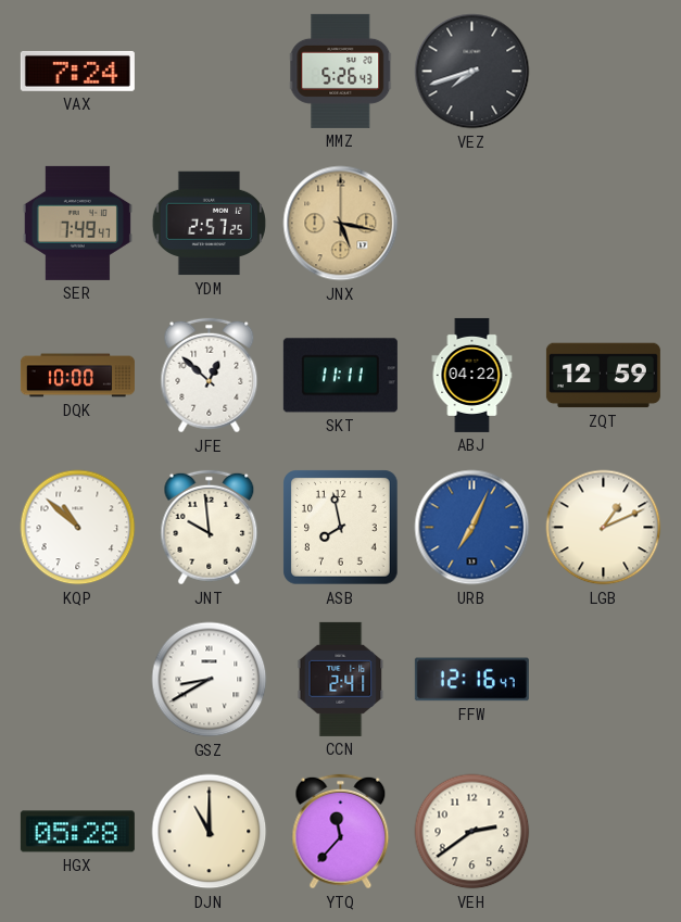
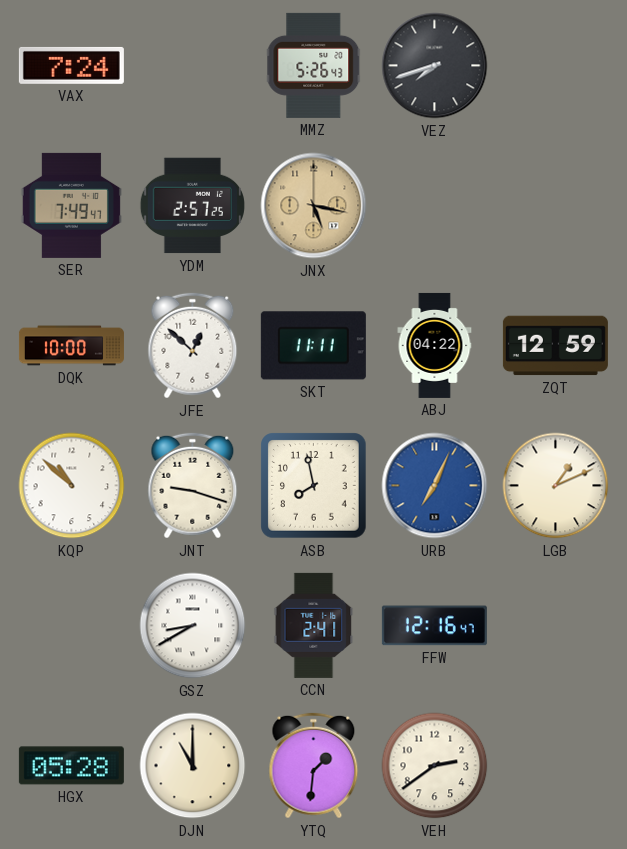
JNT: 9:59 -> 9:18 (193, 486)
YTQ: 11:37 -> 1:31 (314, 766)
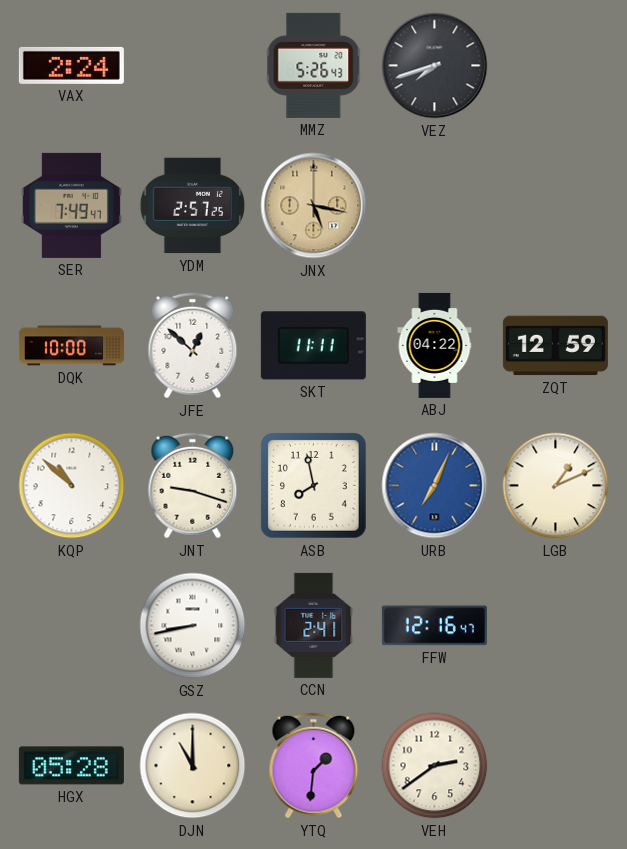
VAX: 7:24 -> 2:24 (71, 65)
GSZ: 8:40 -> 8:43 (193, 626)
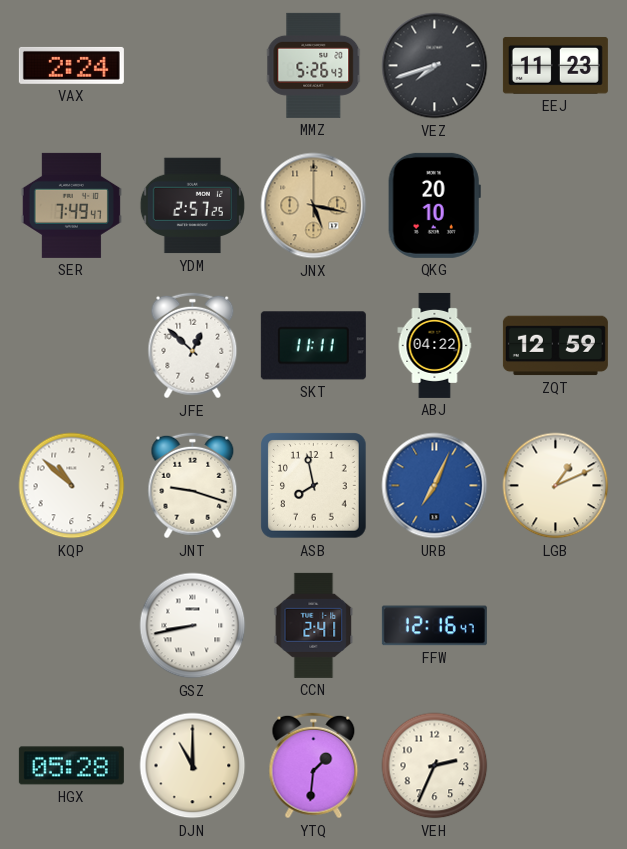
EEJ: none -> 11:23 (555, 65)
QKG: none -> 20:10 (434, 205)
DQK: 10:00 -> none (71, 346)
VEH: 2:39 -> 2:34 (435, 766)
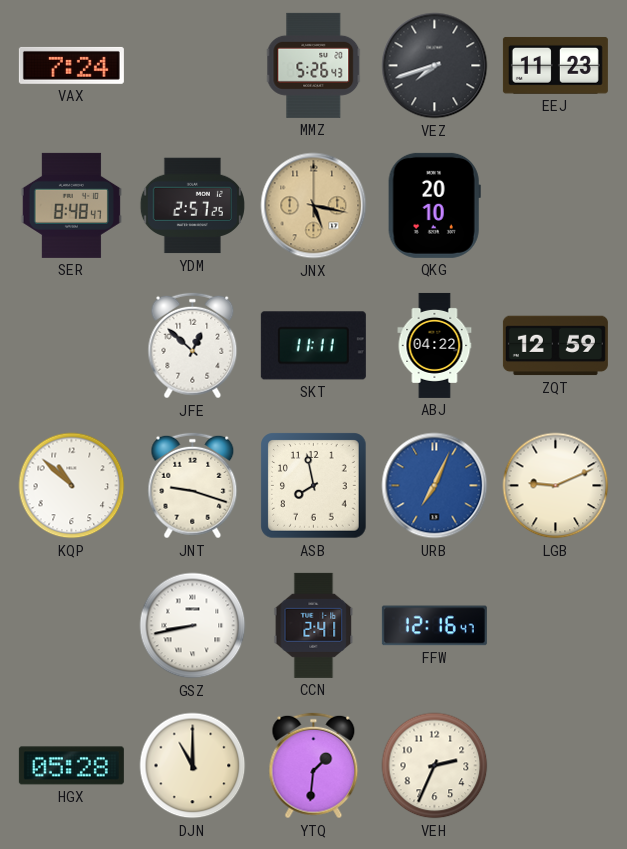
VAX: 2:24 -> 7:24 (71, 65)
SER: 7:49 -> 8:48 (71, 205)
LGB: 1:11 -> 9:11 (556, 486)
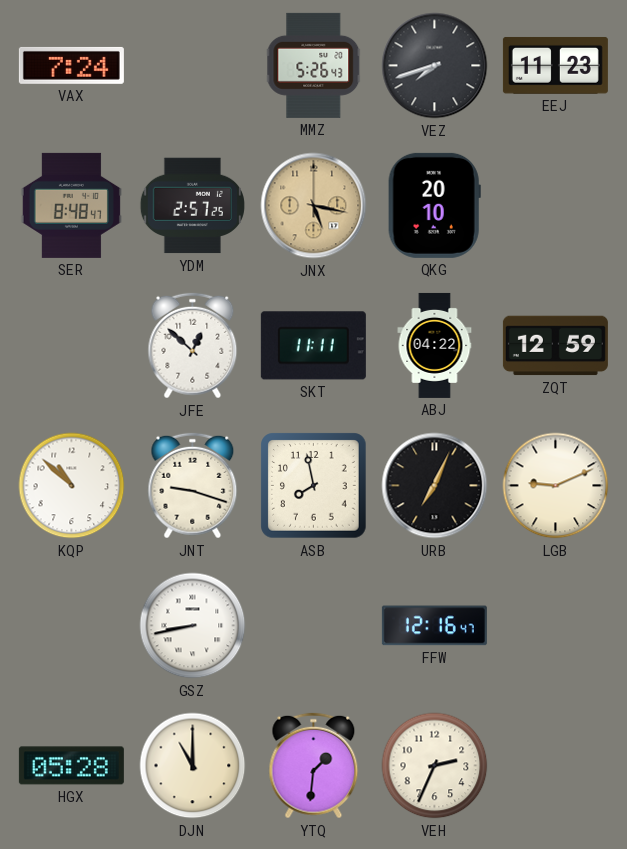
URB dial: blue -> black (435, 486)
CCN: 2:41 -> none (314, 625)
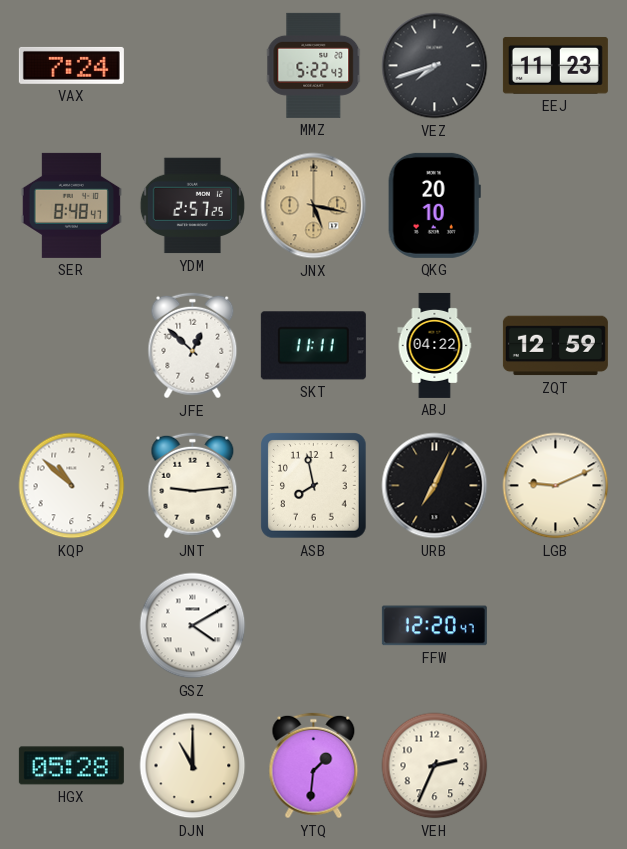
MMZ: 5:26 -> 5:22 (314, 65)
JNT: 9:18 -> 9:14 (193, 486)
GSZ: 8:43 -> 4:10 (193, 626)
FFW: 12:16 -> 12:20 (434, 626)
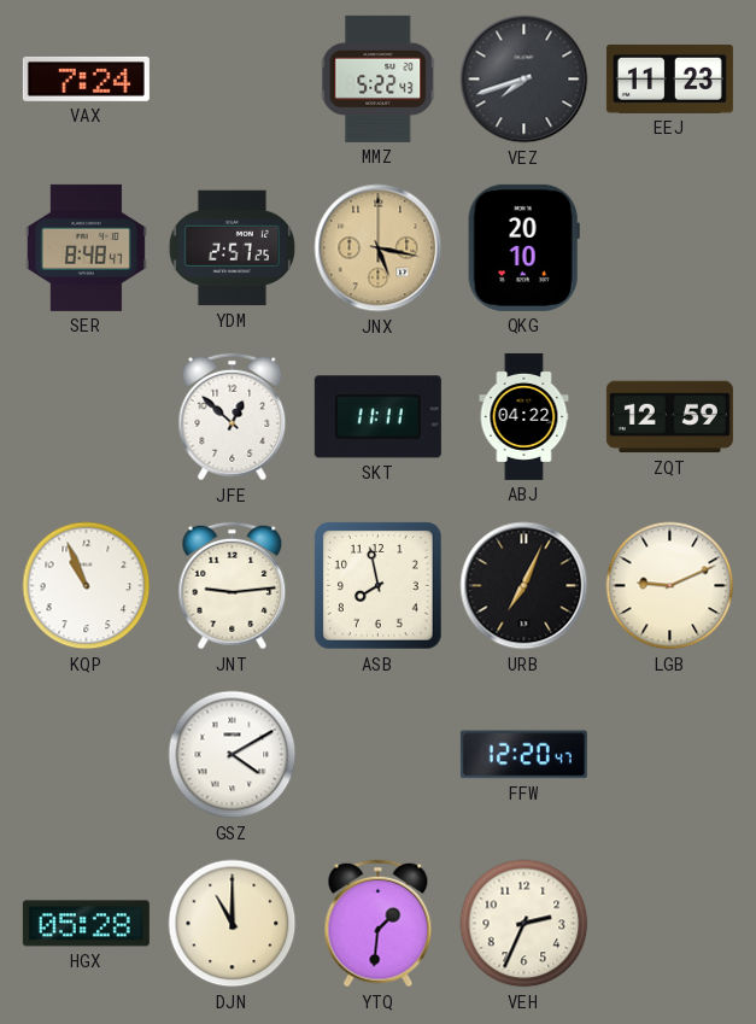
KQP: 10:52 -> 10:56 (87, 586)
